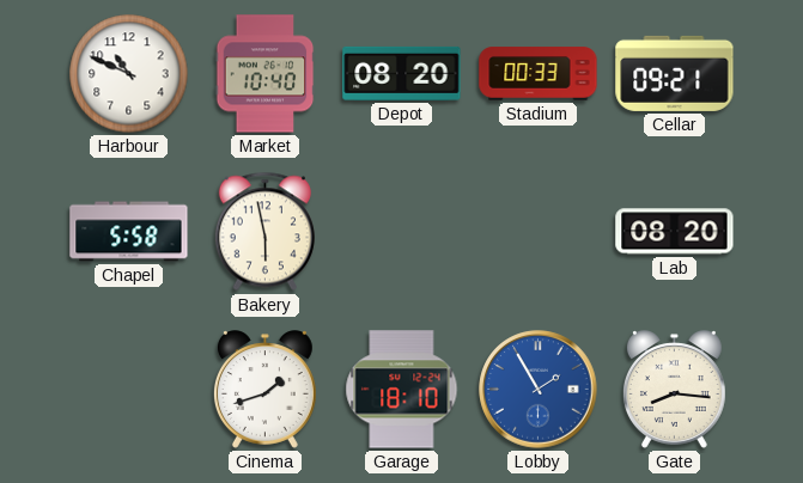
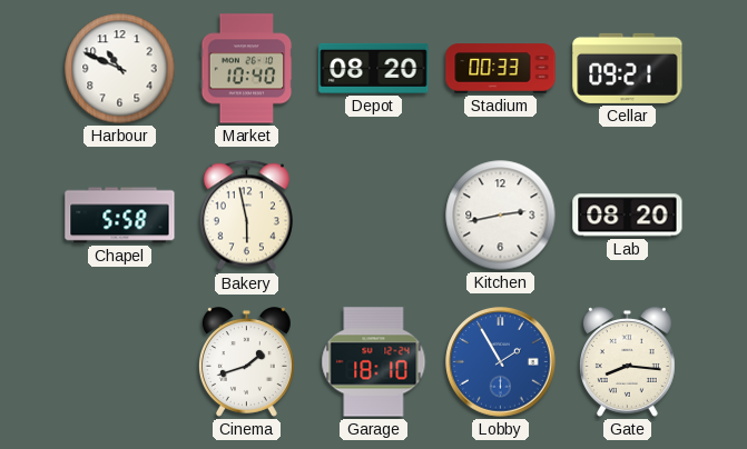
Kitchen: none -> 2:43 (501, 216)
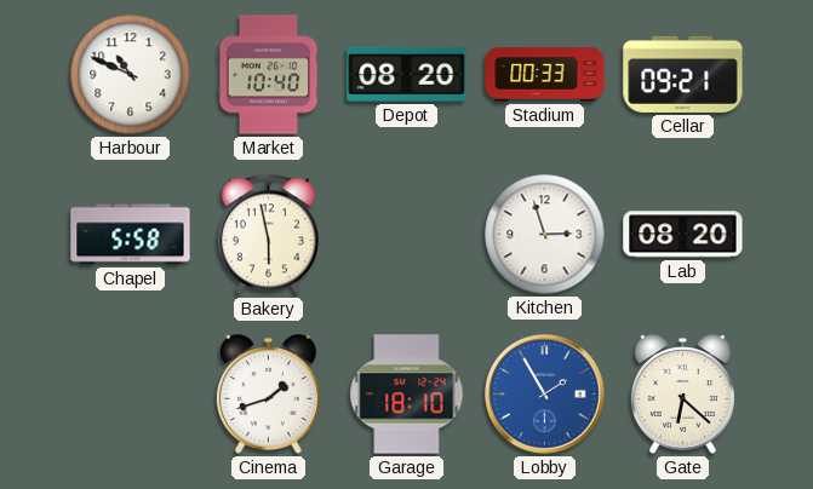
Kitchen: 2:43 -> 2:57 (545, 235)
Gate: 8:16 -> 6:22 (682, 395)
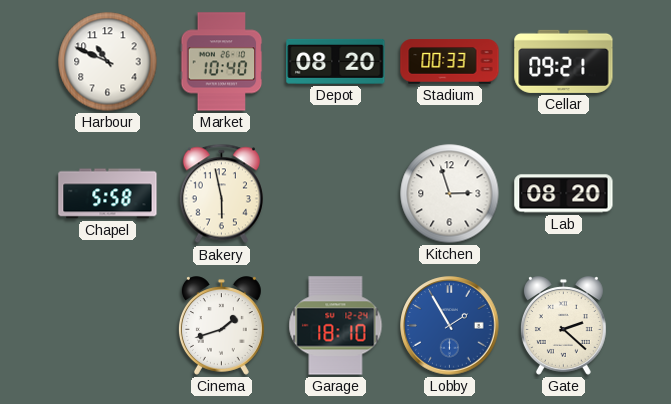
Gate: 6:22 -> 2:22 (563, 326)
